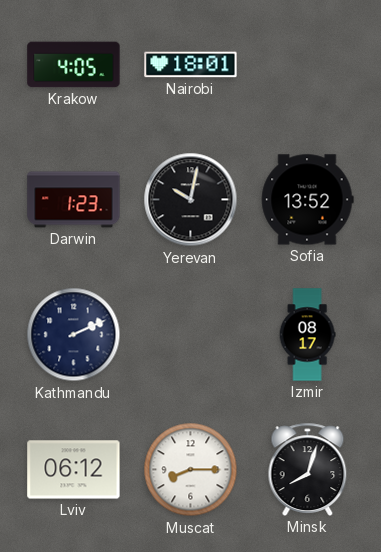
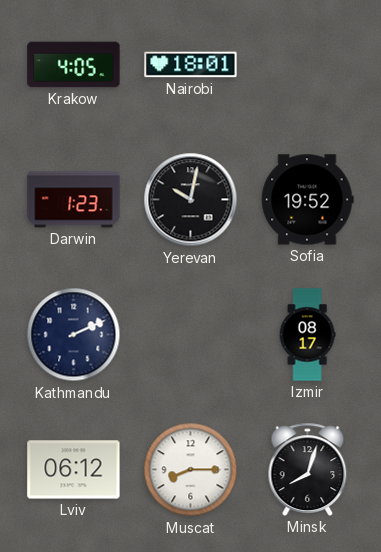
Sofia: 13:52 -> 19:52 (307, 200)
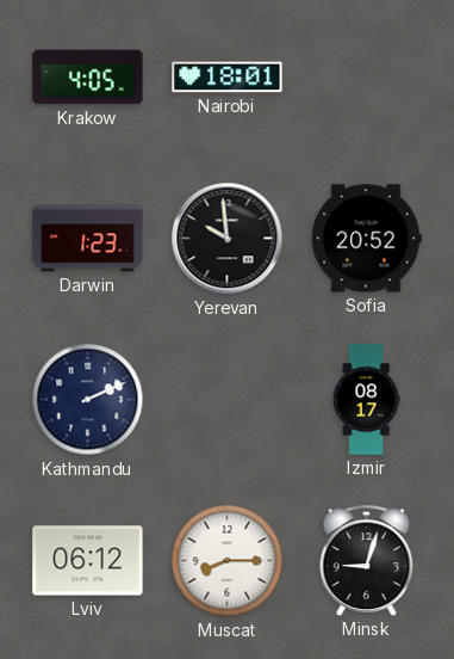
Yerevan: 10:02 -> 9:59 (228, 239)
Sofia: 19:52 -> 20:52 (366, 239)
Minsk: 8:03 -> 9:03 (367, 560)
